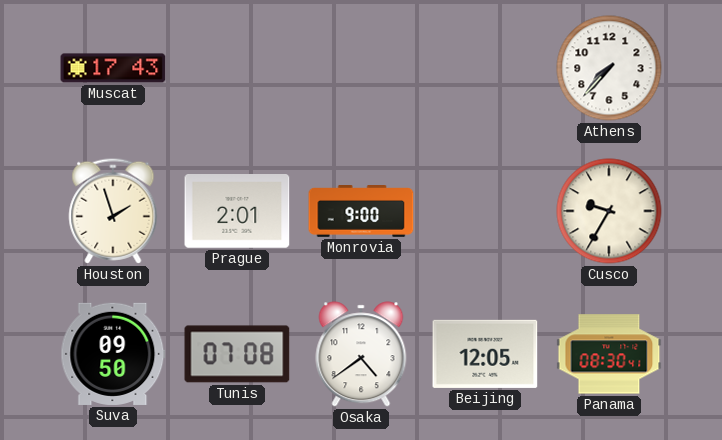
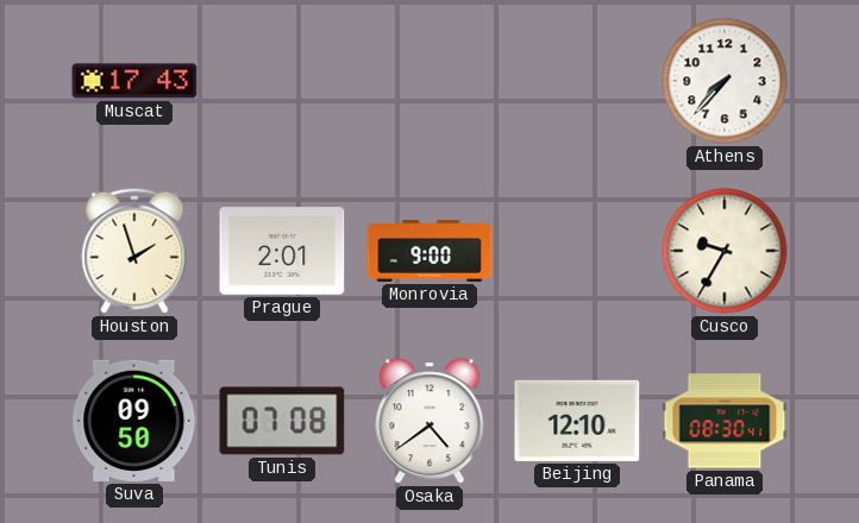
Beijing: 12:05 -> 12:10 (577, 421)
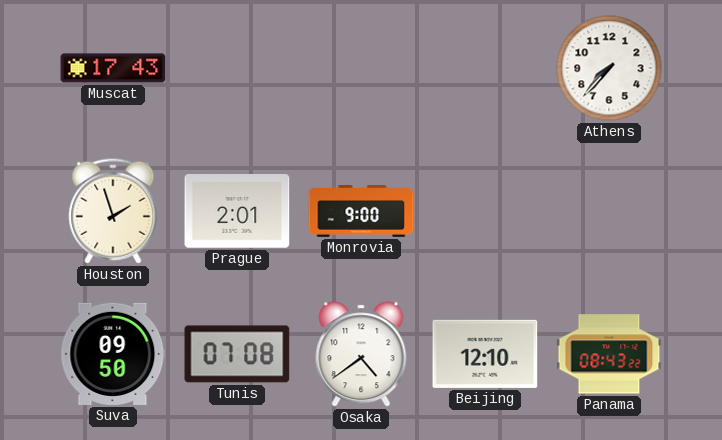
Cusco: 9:35 -> none (725, 251)
Panama: 08:30 -> 08:43 (609, 354)
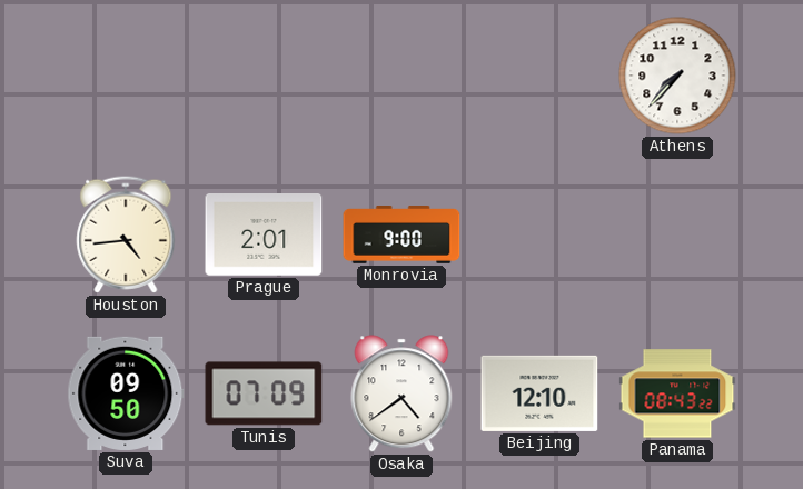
Muscat: 17:43 -> none (113, 68)
Houston: 1:57 -> 4:44 (126, 234)
Tunis: 07:08 -> 07:09 (264, 393)
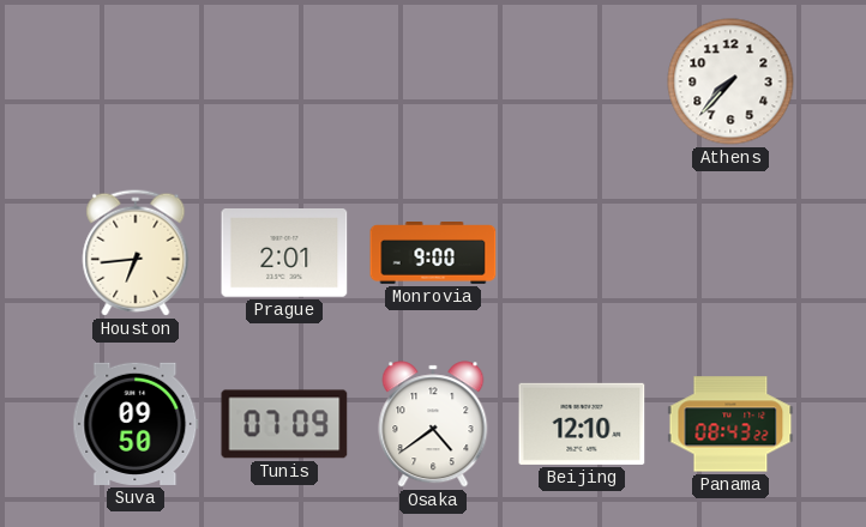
Houston: 4:44 -> 6:44 (136, 253)
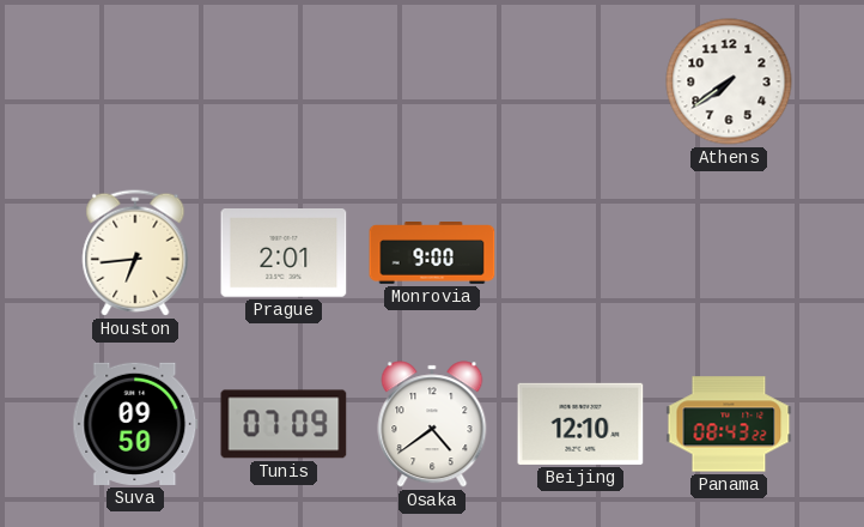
Athens: 7:37 -> 7:39 (729, 81)
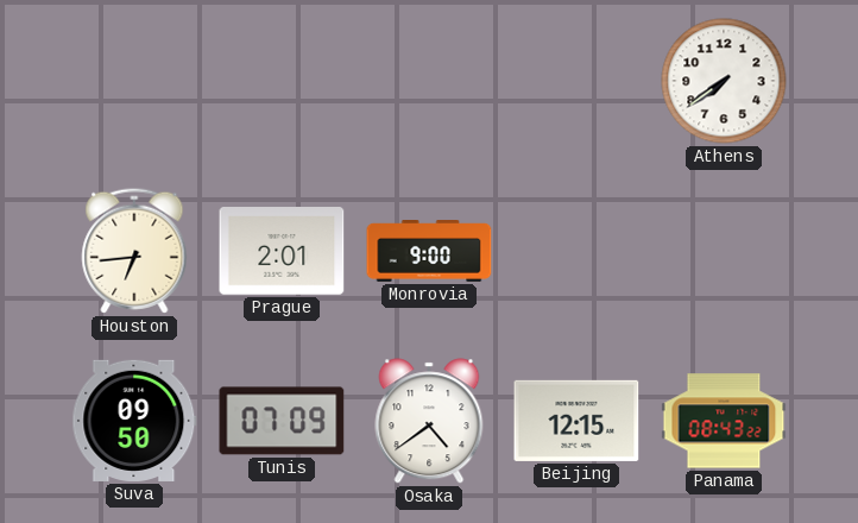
Beijing: 12:10 -> 12:15 (576, 421)
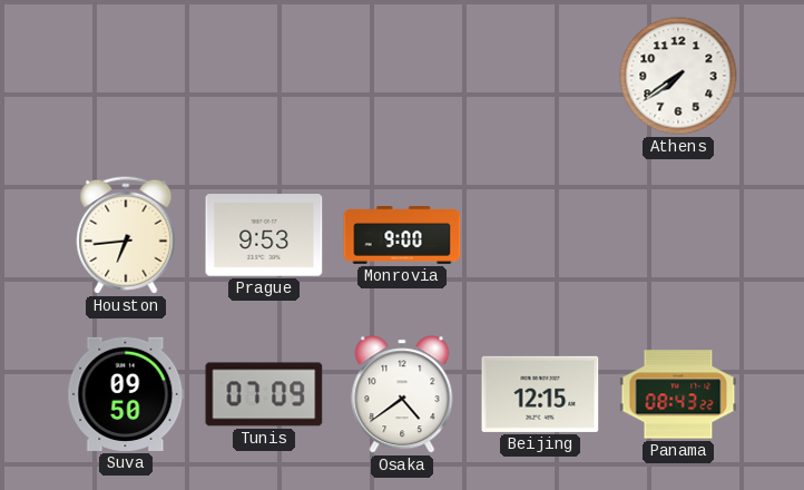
Prague: 2:01 -> 9:53 (264, 236)
